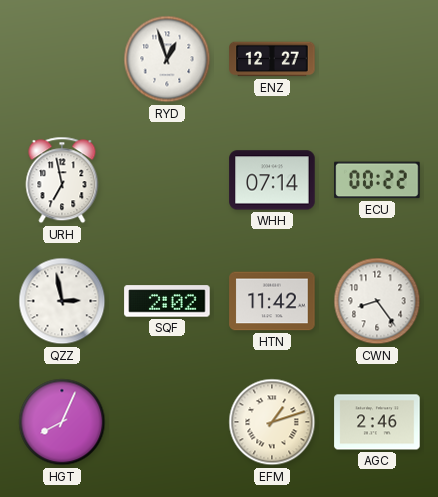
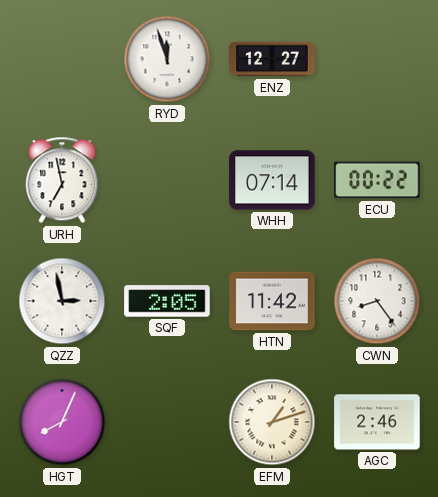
RYD: 12:57 -> 11:57 (167, 59)
SQF: 2:02 -> 2:05 (167, 301)
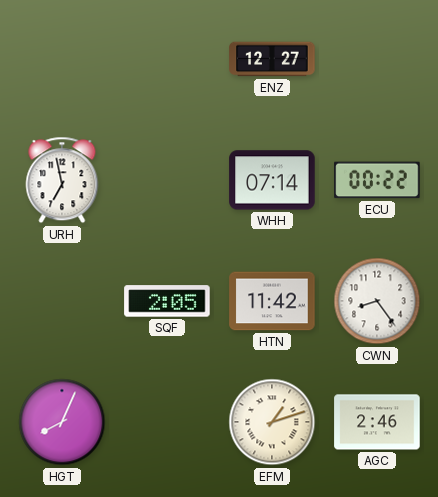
RYD: 11:57 -> none (167, 59)
QZZ: 2:58 -> none (62, 301)
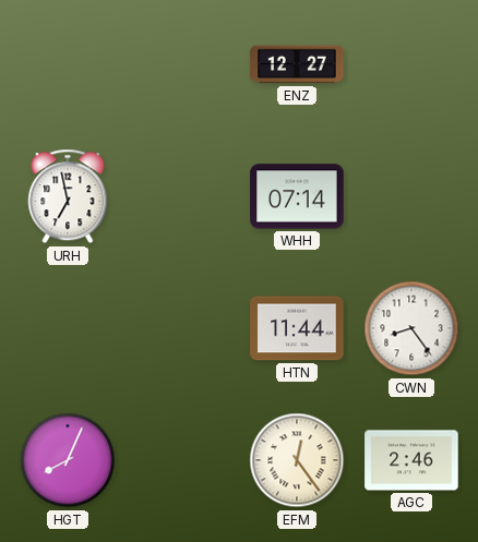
ECU: 00:22 -> none (377, 180)
SQF: 2:05 -> none (167, 301)
HTN: 11:42 -> 11:44 (297, 328)
EFM: 1:12 -> 12:24 (297, 460)
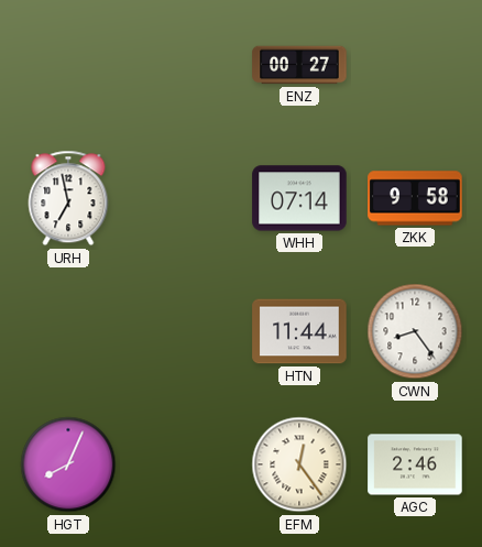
ENZ: 12:27 -> 00:27 (299, 65)
ZKK: none -> 9:58 (415, 198)
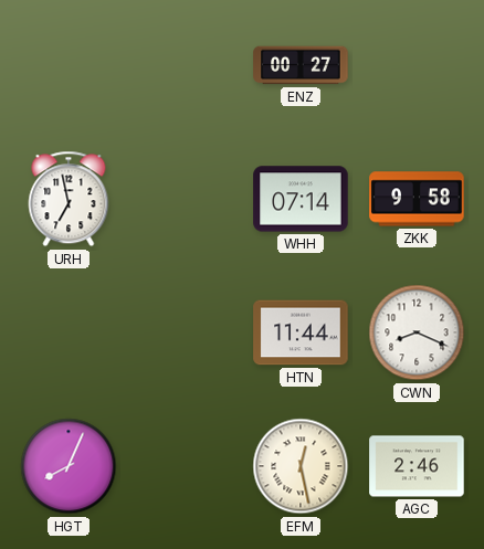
CWN: 8:24 -> 8:19 (417, 332)
EFM: 12:24 -> 12:28 (301, 466)
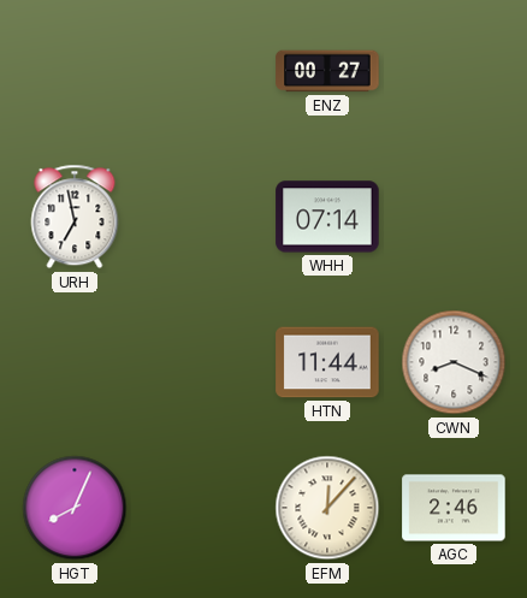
ZKK: 9:58 -> none (417, 199)
EFM: 12:28 -> 12:07 (327, 508)
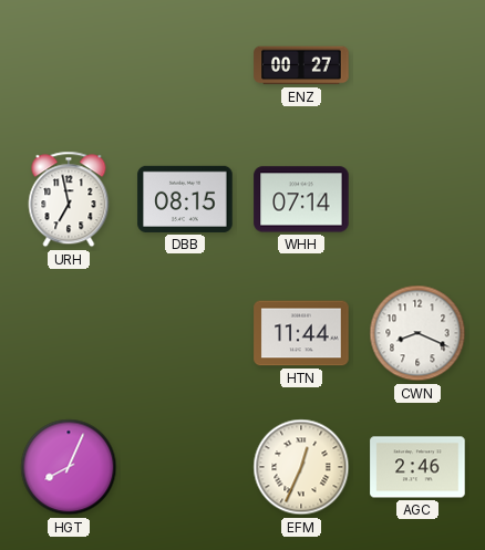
DBB: none -> 08:15 (185, 199)
EFM: 12:07 -> 12:34 (301, 467)
